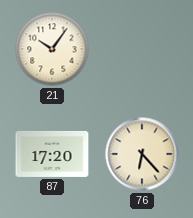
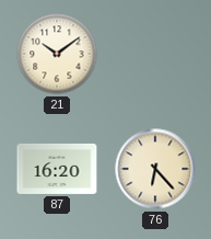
21: 10:06 -> 10:09 (57, 54)
87: 17:20 -> 16:20 (57, 169)
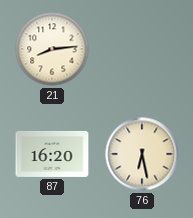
21: 10:09 -> 8:14 (52, 49)
76: 6:23 -> 6:28 (142, 154)
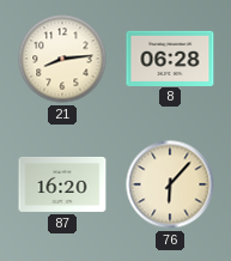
8: none -> 06:28 (170, 57)
76: 6:28 -> 6:07 (170, 184)
